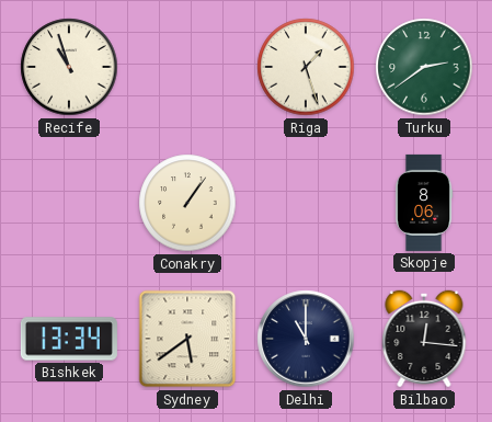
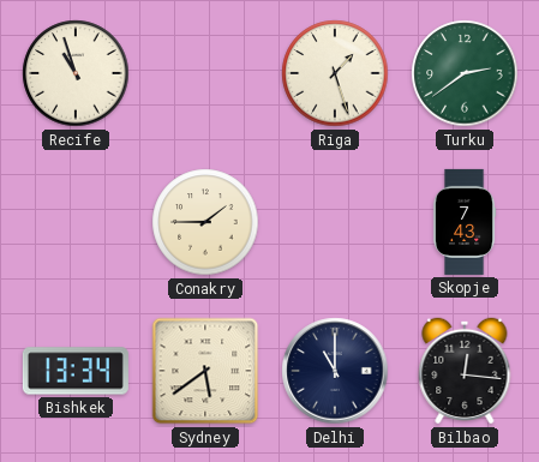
Conakry: 1:06 -> 1:45 (205, 222)
Skopje: 8:06 -> 7:43 (465, 222)
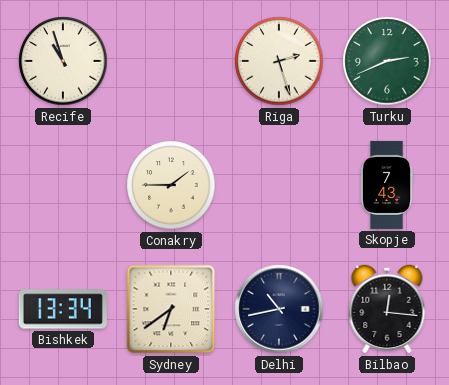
Riga: 1:27 -> 2:27 (279, 61)
Turku: 2:39 -> 2:41 (387, 61)
Sydney: 5:39 -> 6:39 (171, 309)
Delhi: 11:00 -> 10:43 (279, 309)
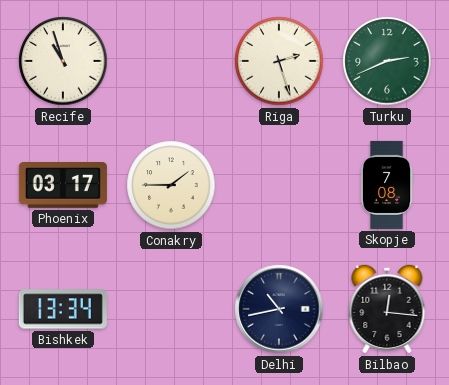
Phoenix: none -> 03:17 (63, 186)
Skopje: 7:43 -> 7:08 (387, 185)
Sydney: 6:39 -> none (171, 309)
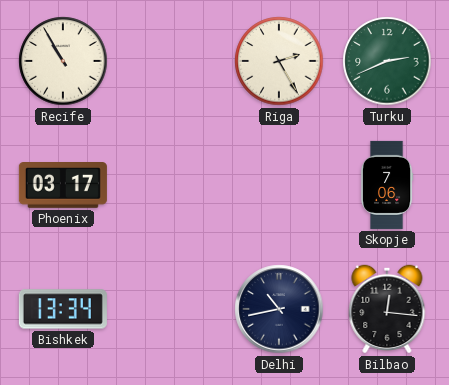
Recife: 10:57 -> 10:55 (63, 61)
Riga: 2:27 -> 2:25 (279, 61)
Conakry: 1:45 -> none (171, 185)
Skopje: 7:08 -> 7:06 (387, 185)
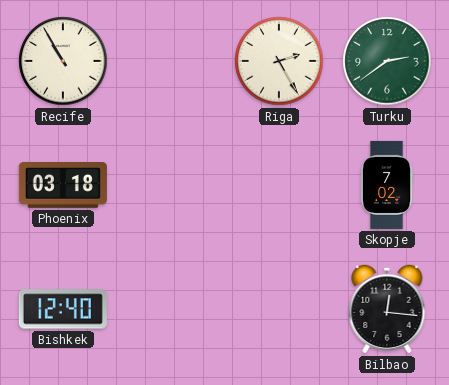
Turku: 2:41 -> 2:39 (387, 61)
Phoenix: 03:17 -> 03:18 (63, 186)
Skopje: 7:06 -> 7:02 (387, 185)
Bishkek: 13:34 -> 12:40 (63, 309)
Delhi: 10:43 -> none (279, 309)
